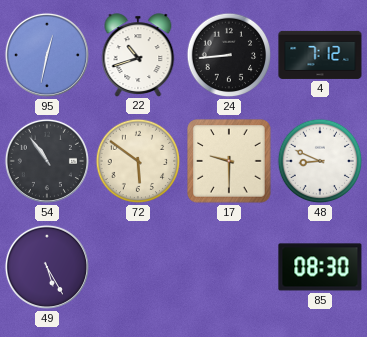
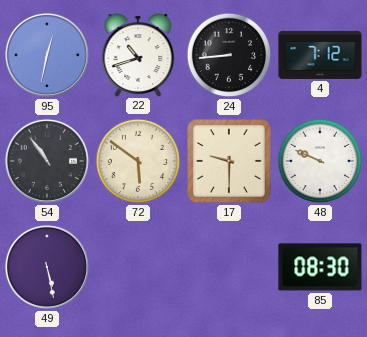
48: 8:49 -> 9:49 (320, 161)
49: 5:25 -> 5:28 (47, 267)
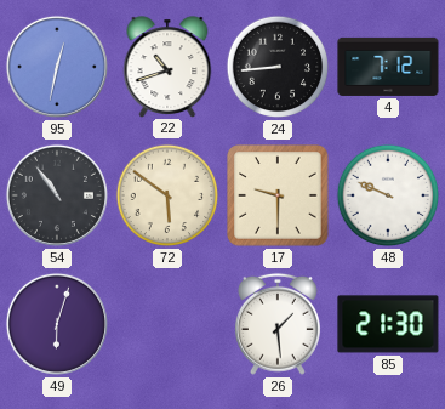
49: 5:28 -> 6:03 (57, 324)
26: none -> 1:29 (278, 324)
85: 08:30 -> 21:30 (388, 324)
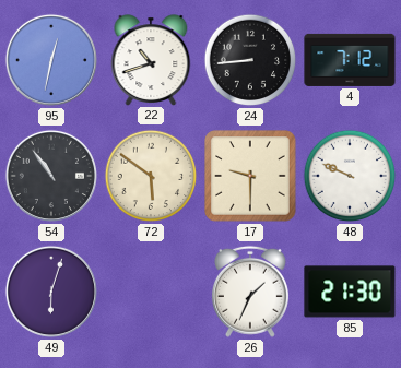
26: 1:29 -> 1:34 (250, 292)
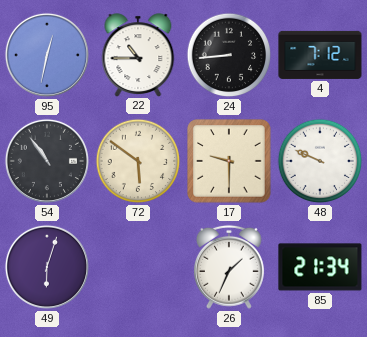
22: 10:42 -> 10:45 (138, 55)
85: 21:30 -> 21:34 (320, 267)
